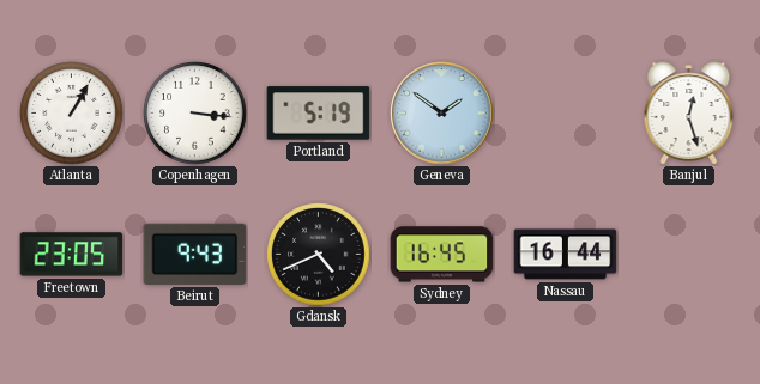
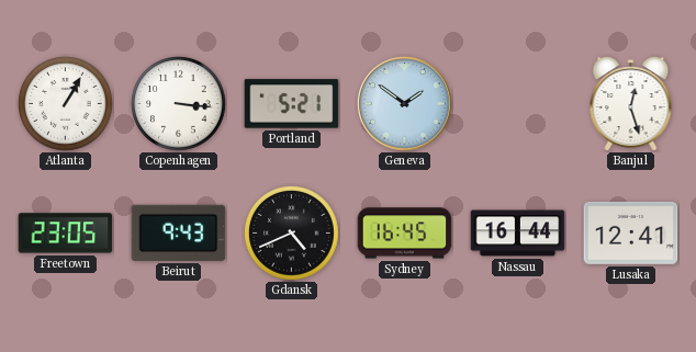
Portland: 5:19 -> 5:21 (292, 104)
Lusaka: none -> 12:41 (631, 232)
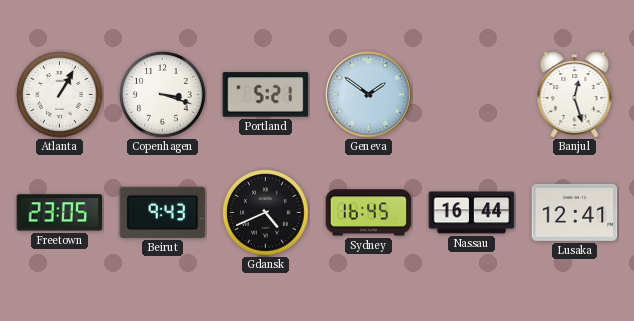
Copenhagen: 3:16 -> 3:18 (163, 95)
